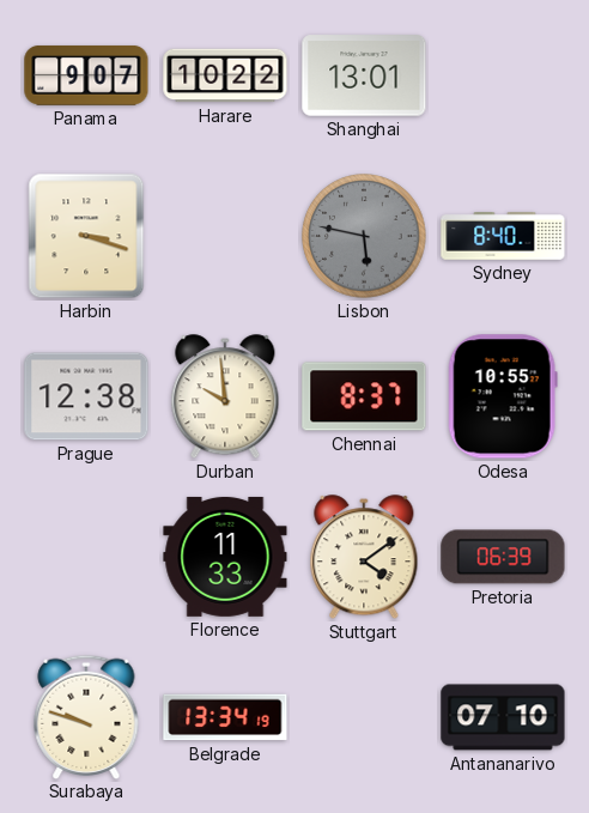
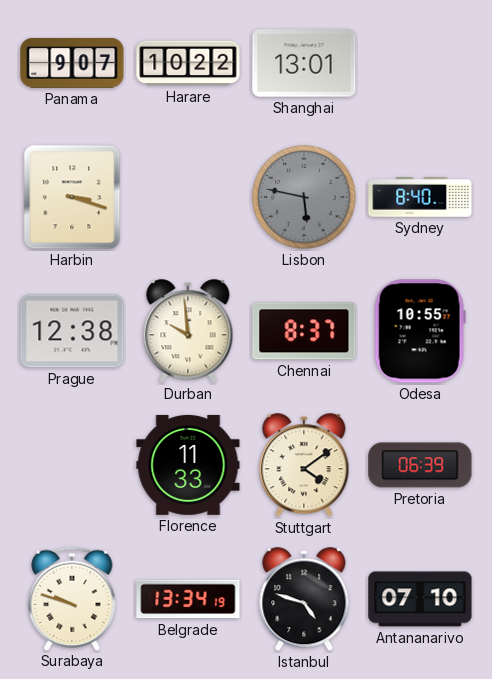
Istanbul: none -> 4:48 (304, 600)
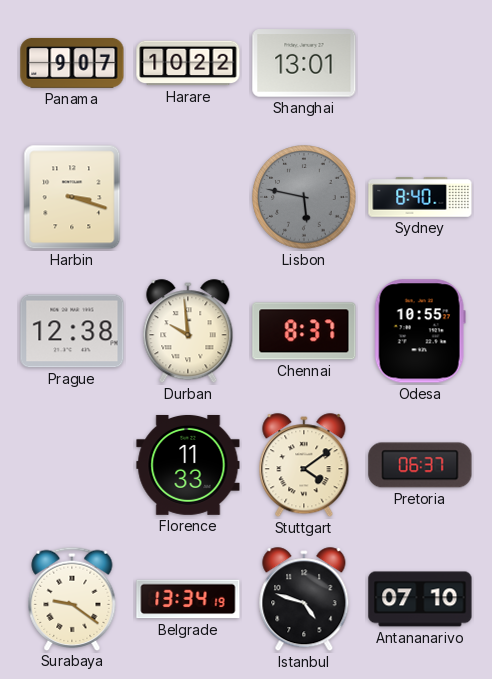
Pretoria: 06:39 -> 06:37 (420, 465)
Surabaya: 9:48 -> 9:21 (72, 598)
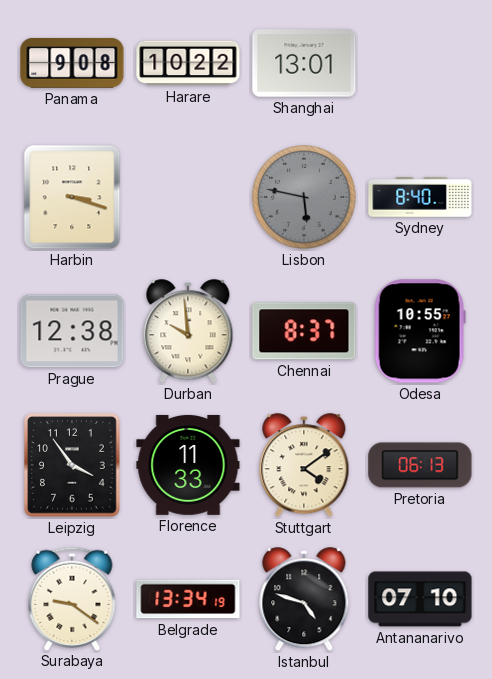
Panama: 9:07 -> 9:08 (72, 63)
Leipzig: none -> 3:54 (73, 466)
Pretoria: 06:37 -> 06:13 (420, 465)
